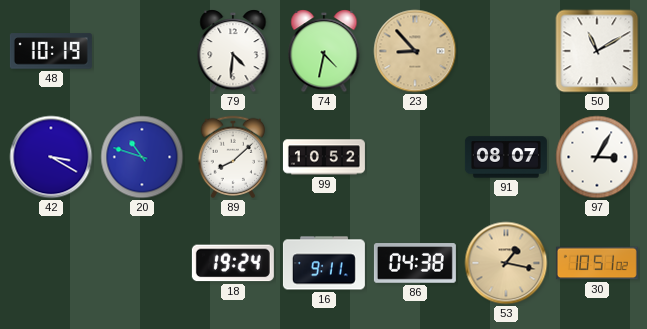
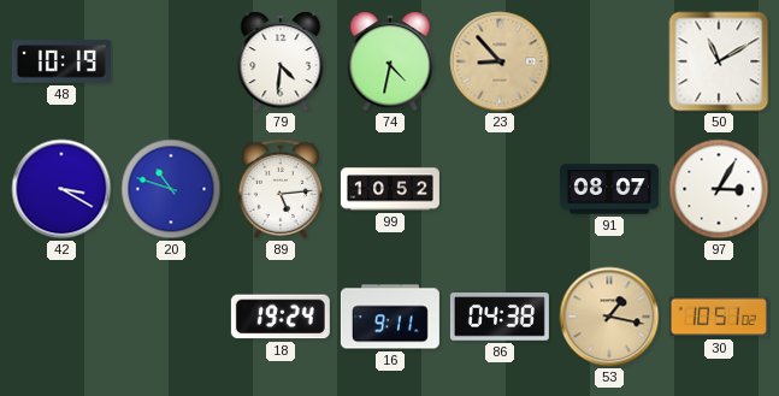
89: 8:08 -> 5:14 (281, 189)
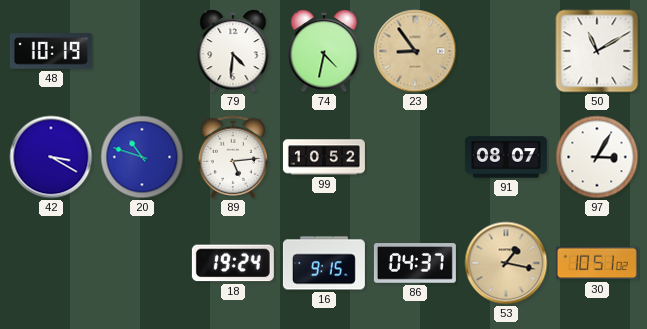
23: 8:53 -> 8:54 (415, 51)
16: 9:11 -> 9:15 (324, 263)
86: 04:38 -> 04:37 (415, 263)
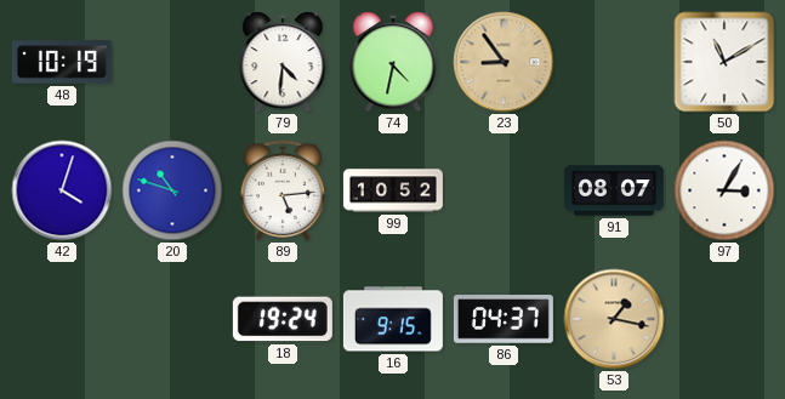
42: 3:20 -> 4:03 (62, 190)
30: 10:51 -> none (597, 263)
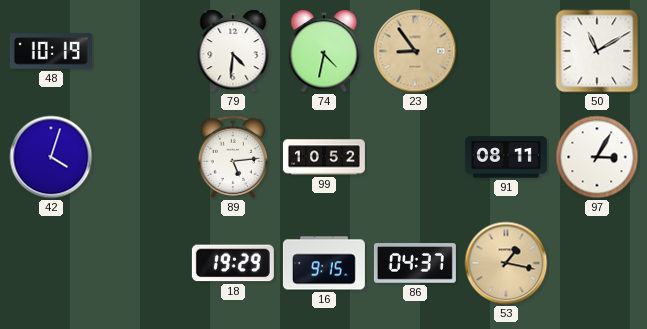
20: 10:48 -> none (172, 190)
91: 08:07 -> 08:11 (506, 157)
18: 19:24 -> 19:29 (233, 263)
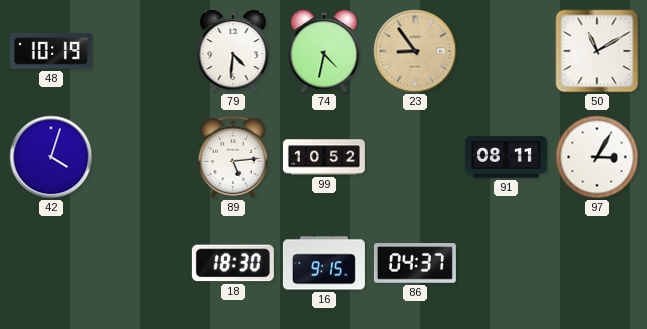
18: 19:29 -> 18:30 (233, 263)
53: 1:17 -> none (506, 263)
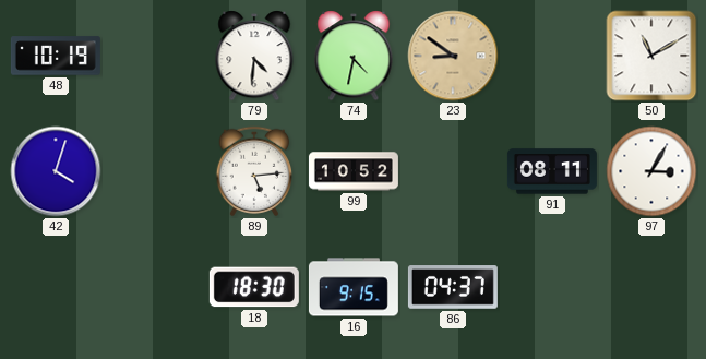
23: 8:54 -> 8:51 (453, 56)
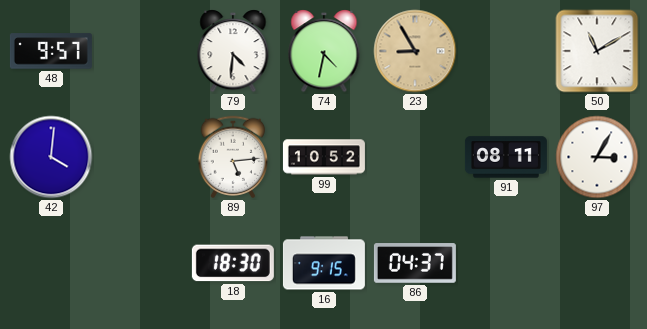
48: 10:19 -> 9:57 (51, 51)
23: 8:51 -> 8:55 (415, 51)
42: 4:03 -> 4:01 (51, 157)
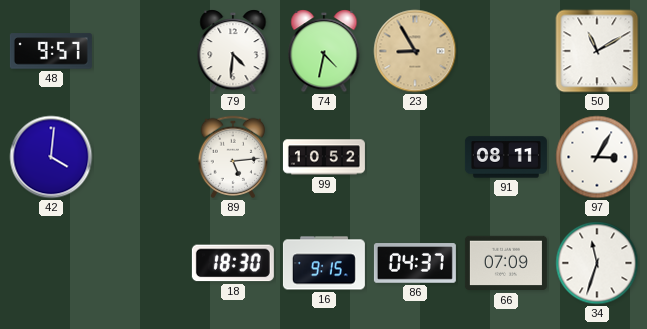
66: none -> 07:09 (506, 263)
34: none -> 11:33 (597, 263)
